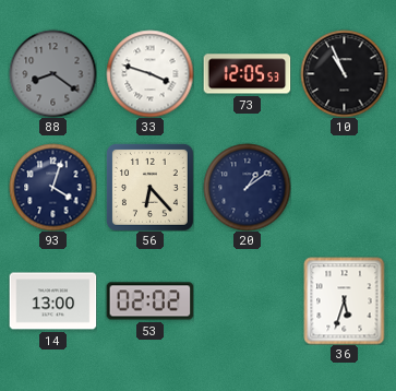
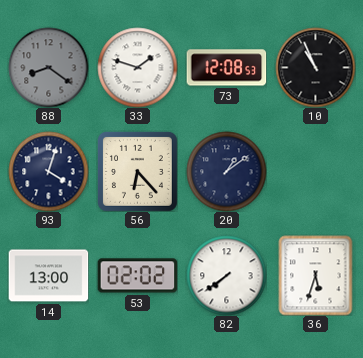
33: 3:48 -> 1:48 (137, 67)
73: 12:05 -> 12:08 (226, 68)
82: none -> 7:39 (226, 275)
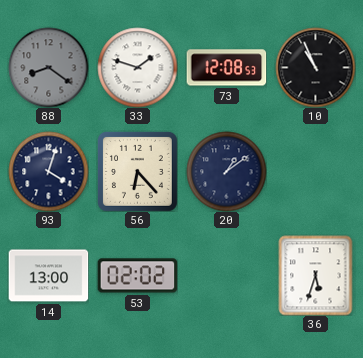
82: 7:39 -> none (226, 275)
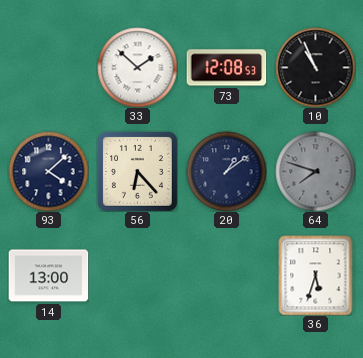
88: 8:21 -> none (48, 67)
33: 1:48 -> 1:52 (137, 67)
93: 4:03 -> 4:08 (48, 171)
64: none -> 7:48 (315, 171)
53: 02:02 -> none (137, 276)
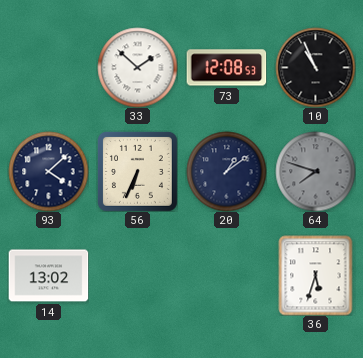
56: 6:23 -> 6:34 (137, 171)
14: 13:00 -> 13:02 (48, 276)
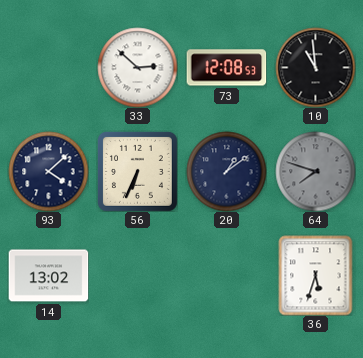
33: 1:52 -> 2:52 (137, 67)
10: 10:56 -> 10:59 (315, 67)
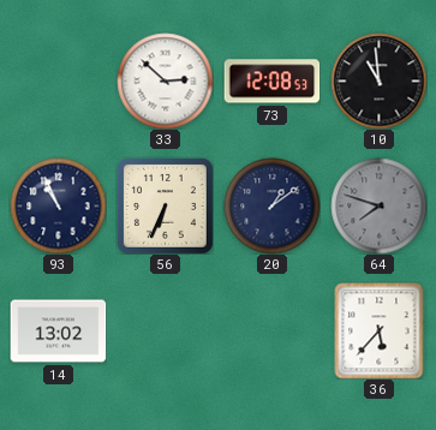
93: 4:08 -> 10:56 (58, 205)
36: 5:33 -> 5:37 (380, 330)
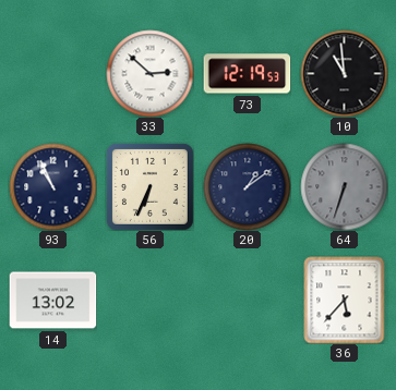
73: 12:08 -> 12:19 (247, 74)
64: 7:48 -> 6:33 (344, 186)
